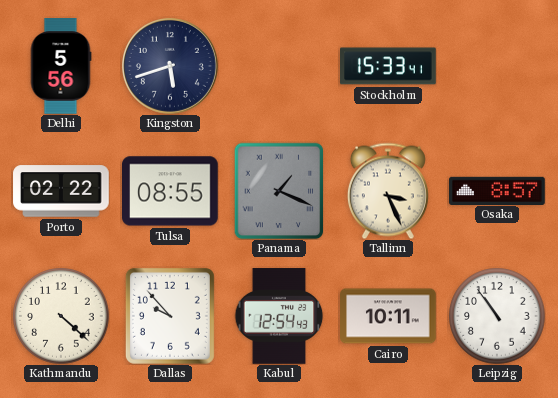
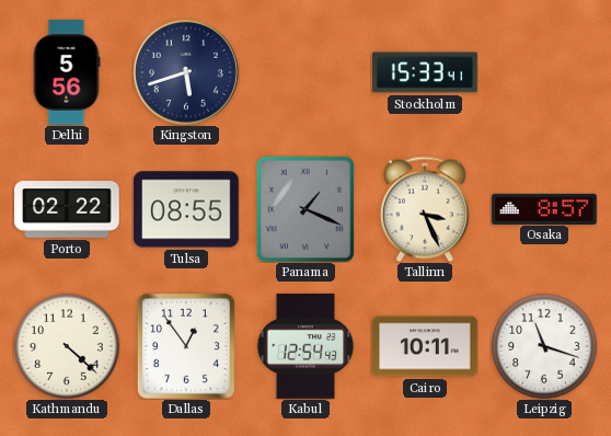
Dallas: 9:53 -> 12:54 (186, 346)
Leipzig: 10:54 -> 11:18 (544, 346)
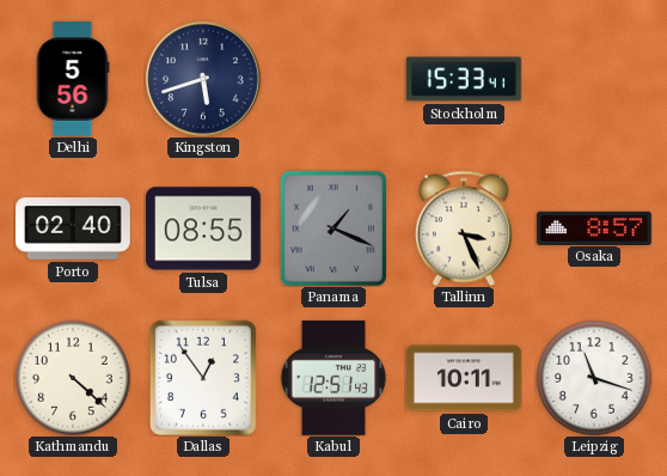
Porto: 02:22 -> 02:40 (73, 228)
Kabul: 12:54 -> 12:51 (333, 378)
